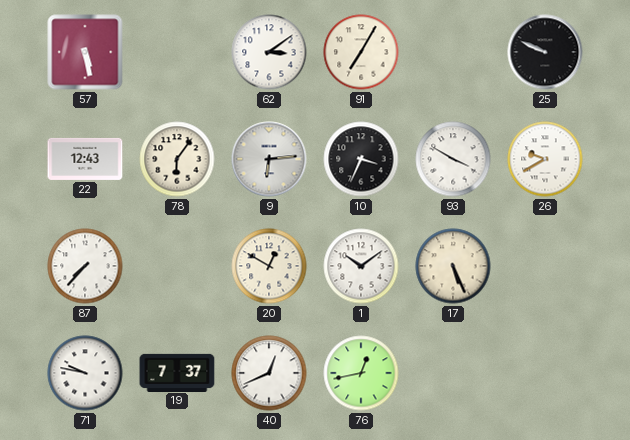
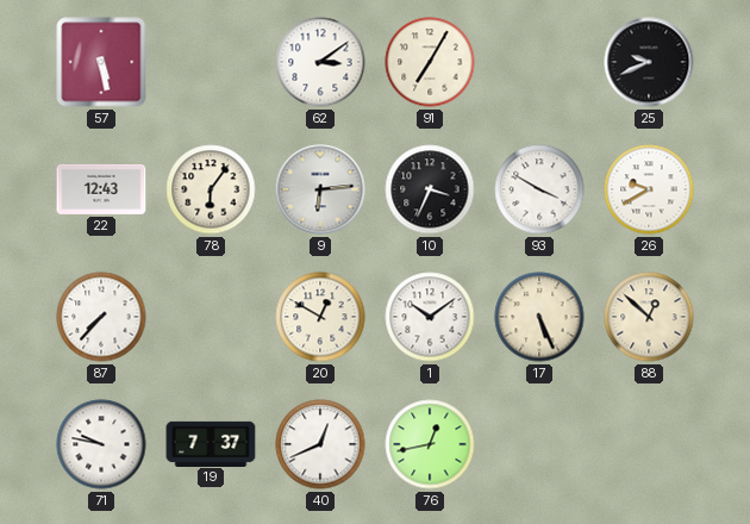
25: 9:49 -> 9:41 (649, 62)
88: none -> 12:52 (649, 317)
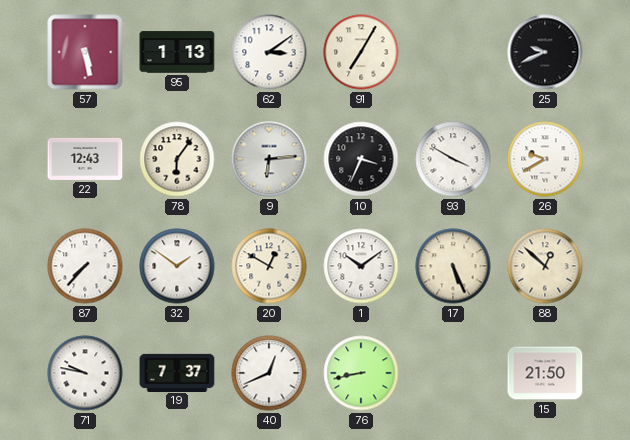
95: none -> 1:13 (177, 52)
32: none -> 1:51 (177, 266)
76: 12:43 -> 8:43 (361, 373)
15: none -> 21:50 (545, 373)
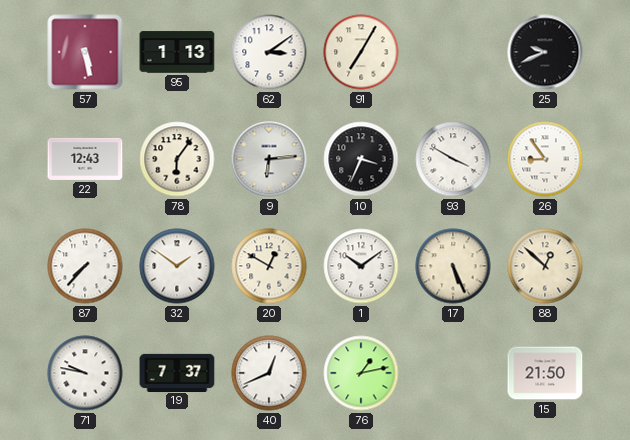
26: 9:40 -> 8:54 (545, 159)
76: 8:43 -> 1:13 (361, 373)
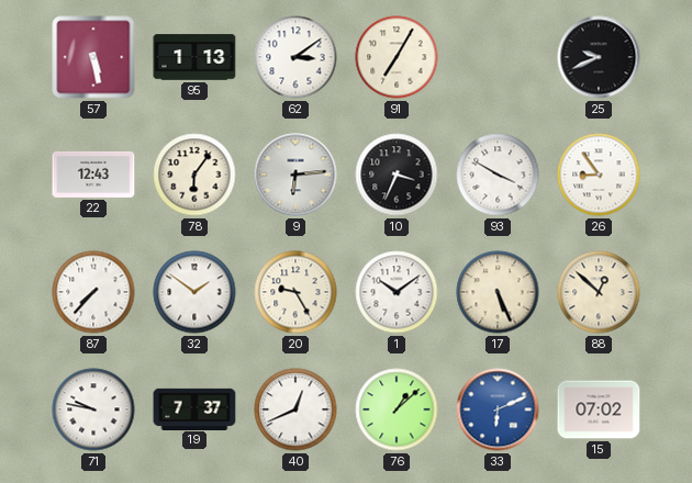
20: 12:50 -> 9:25 (295, 292)
76: 1:13 -> 1:08 (397, 409)
33: none -> 6:11 (498, 409)
15: 21:50 -> 07:02 (599, 409)
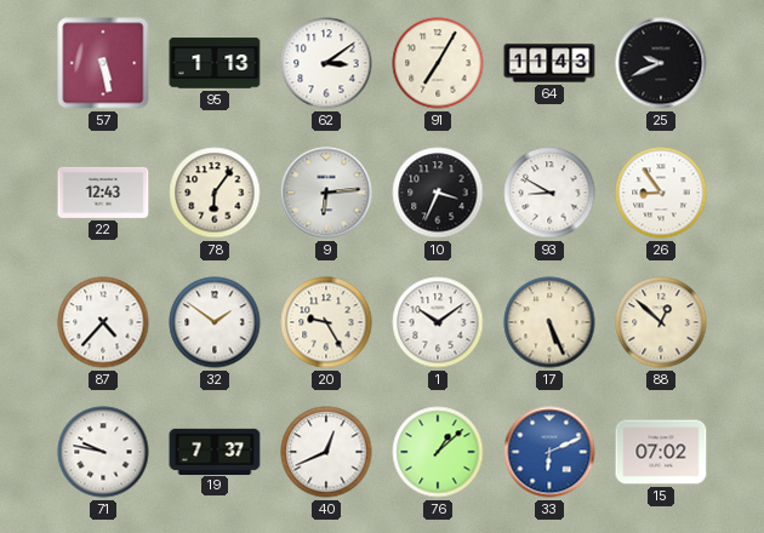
64: none -> 11:43 (549, 63)
93: 3:50 -> 8:50 (549, 193)
87: 7:37 -> 4:37 (103, 322)
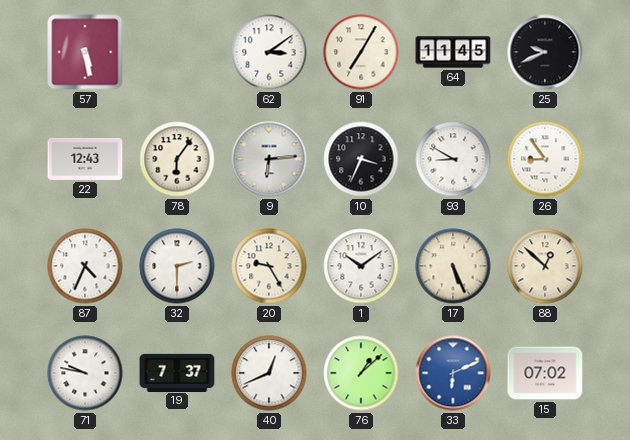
95: 1:13 -> none (215, 63)
64: 11:43 -> 11:45 (453, 52)
87: 4:37 -> 4:34 (85, 266)
32: 1:51 -> 2:30 (177, 266)
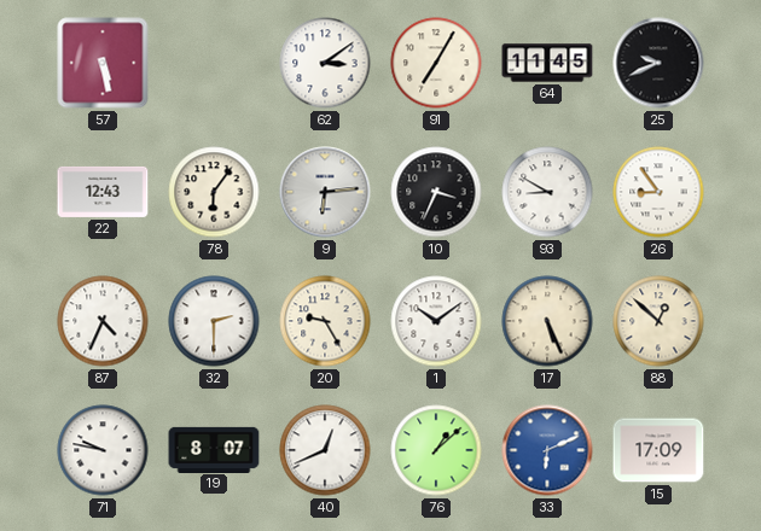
19: 7:37 -> 8:07 (214, 449)
15: 07:02 -> 17:09 (658, 450)
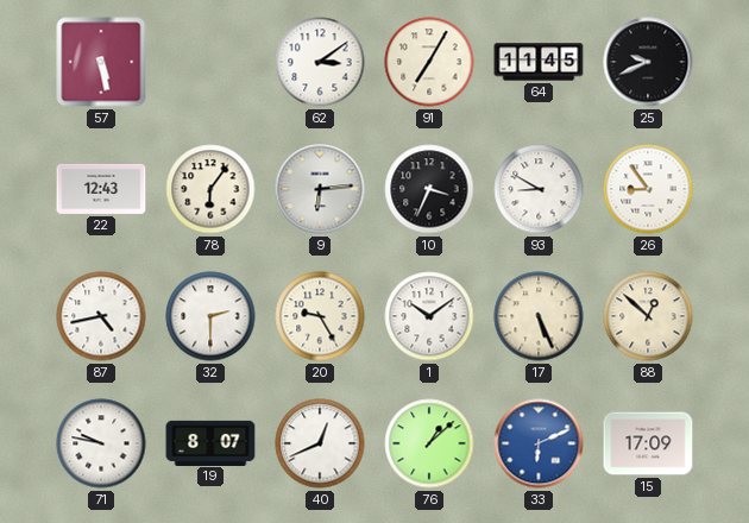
87: 4:34 -> 4:43 (101, 316)
